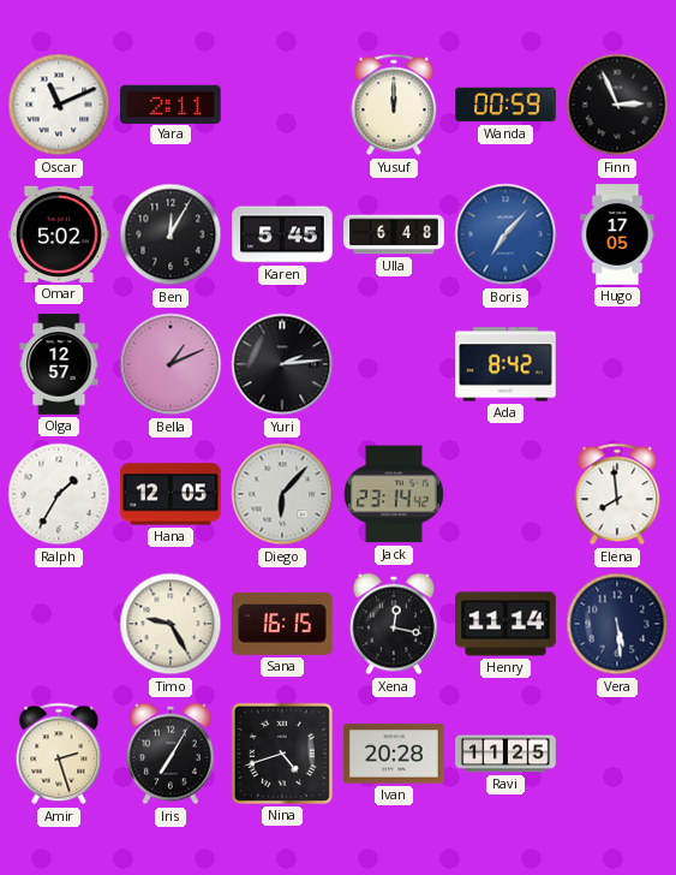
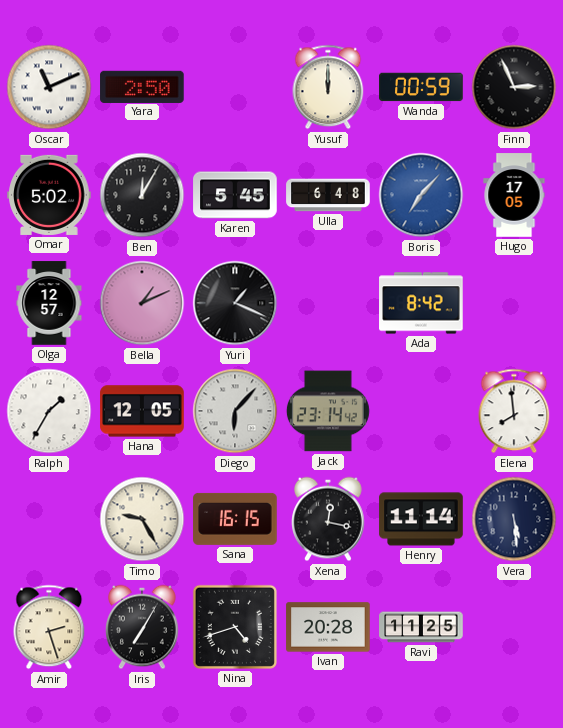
Yara: 2:11 -> 2:50 (142, 86)
Yuri: 2:14 -> 1:19 (235, 303)
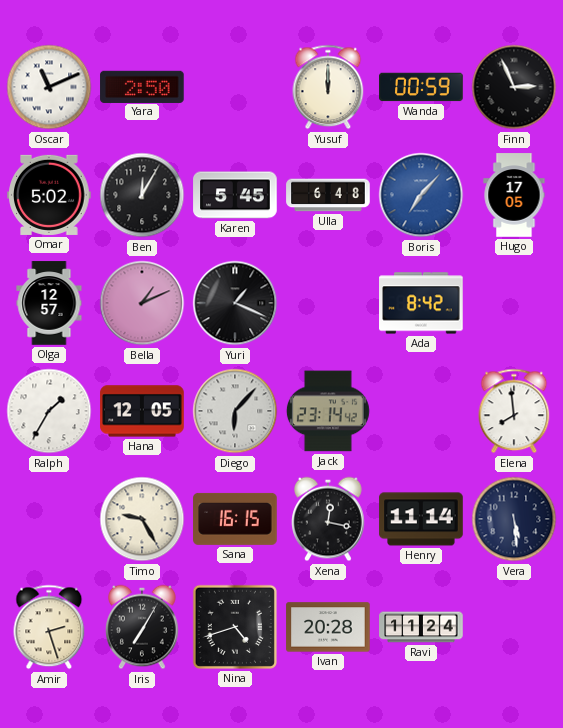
Ravi: 11:25 -> 11:24 (421, 627)
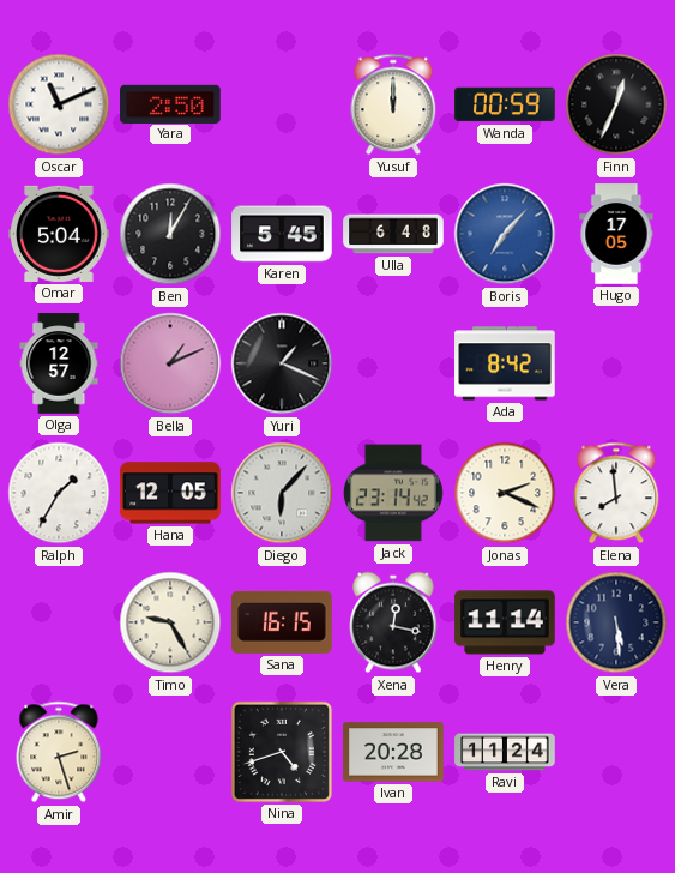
Finn: 2:56 -> 12:34 (616, 104)
Omar: 5:02 -> 5:04 (59, 234)
Jonas: none -> 2:19 (505, 493)
Iris: 7:05 -> none (142, 627)
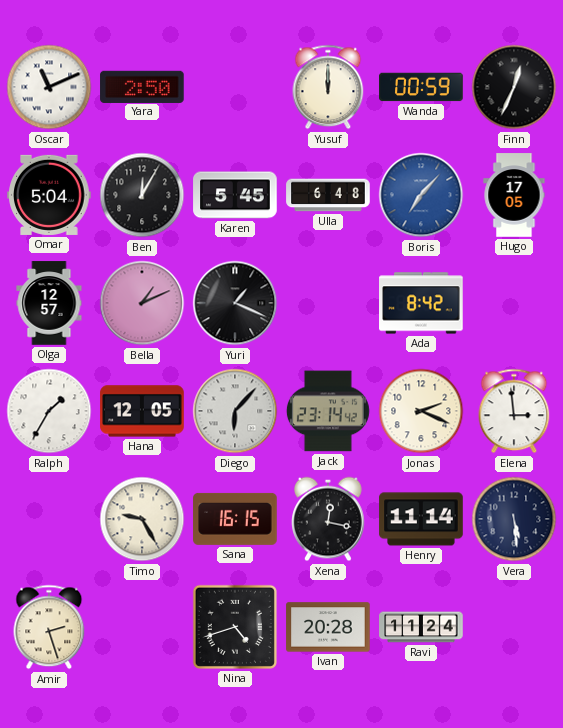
Elena: 7:59 -> 2:59 (514, 411)
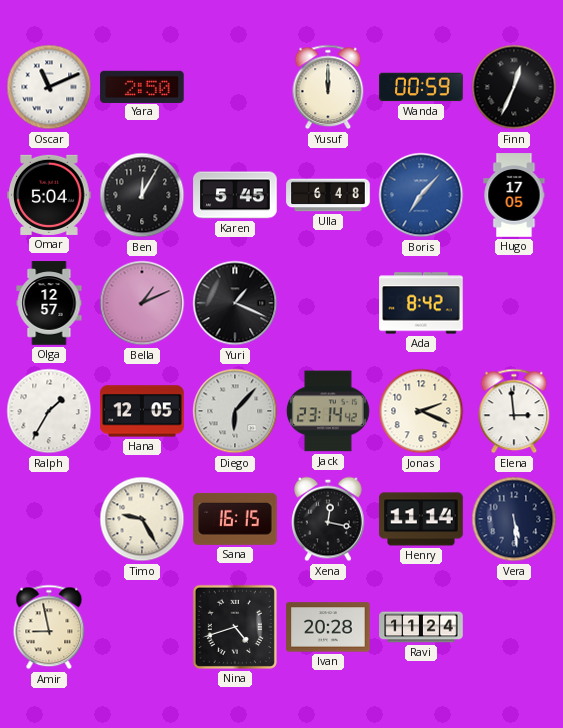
Amir: 2:27 -> 8:58 (49, 627)
